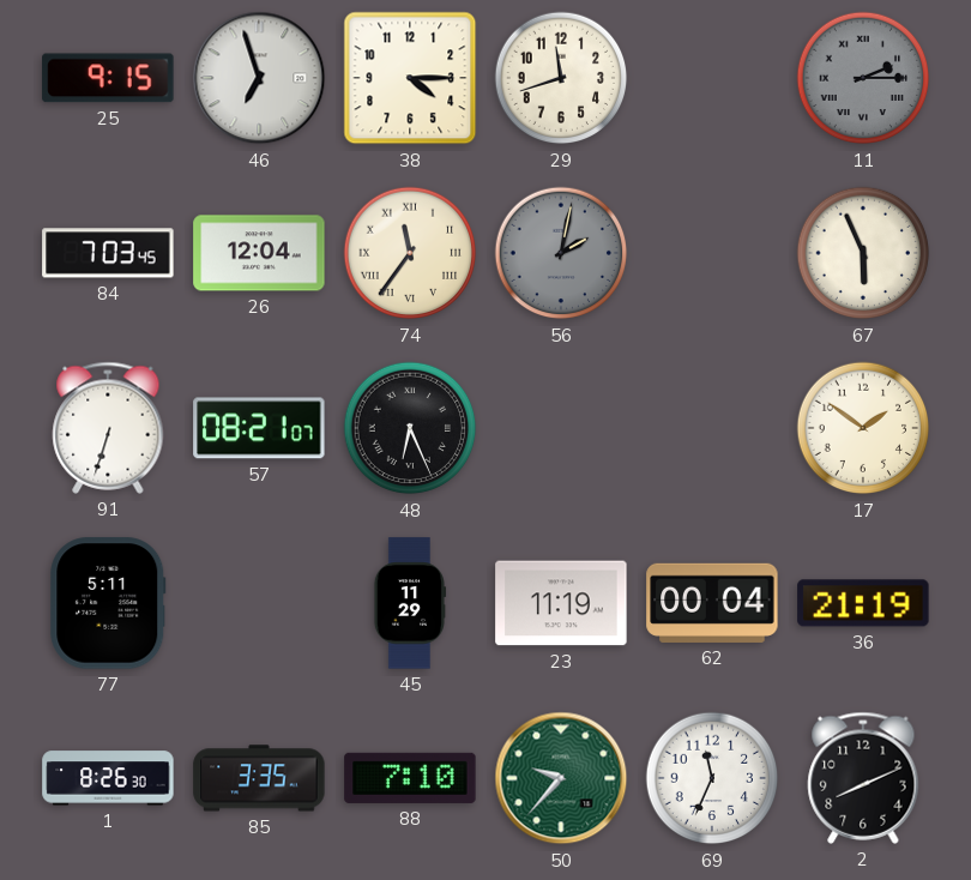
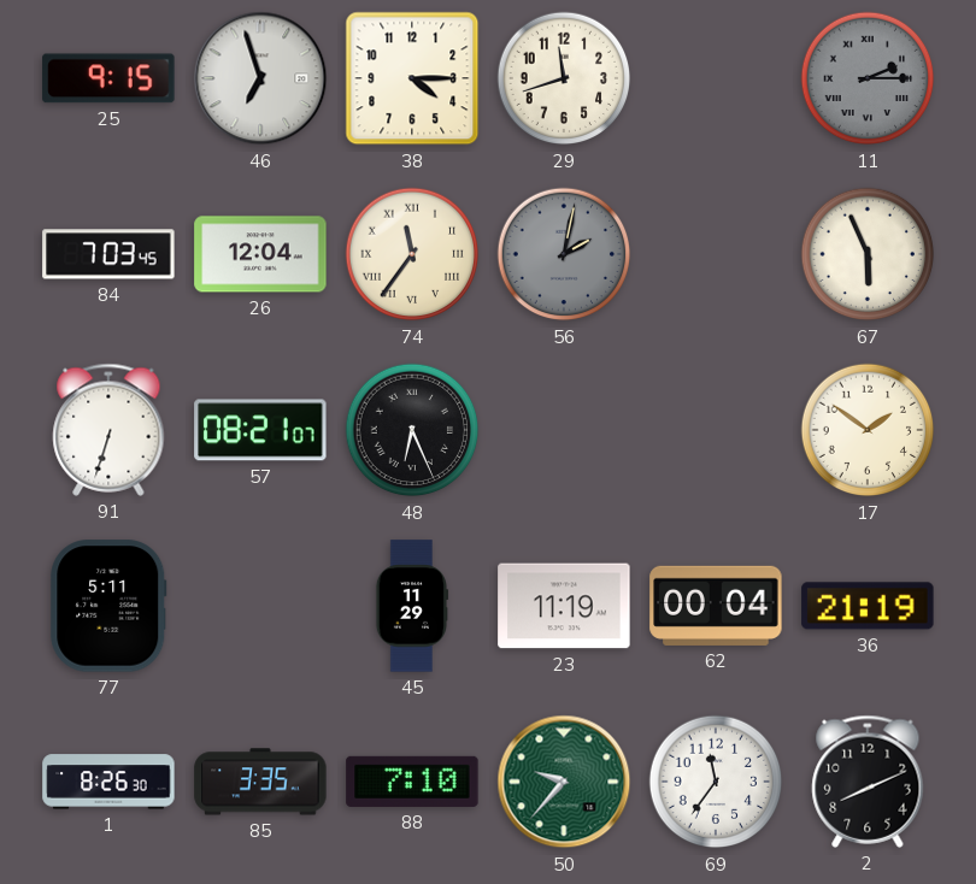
69: 11:34 -> 11:36 (716, 782)
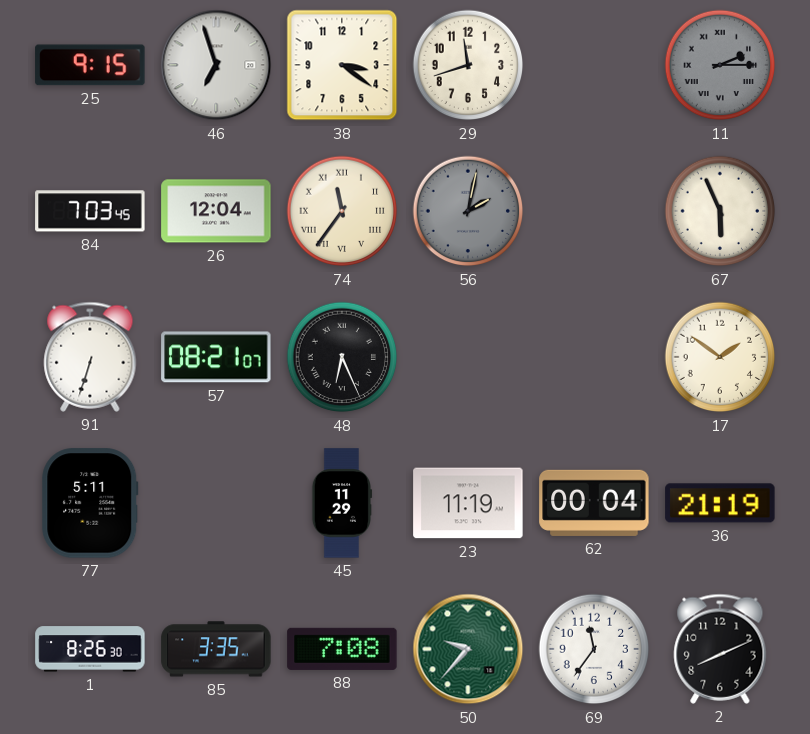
38: 4:15 -> 3:21 (342, 65)
88: 7:10 -> 7:08 (342, 649)
